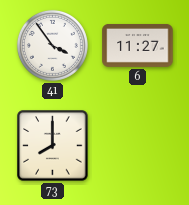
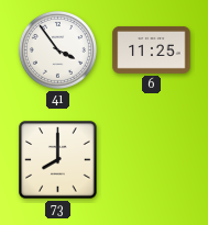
6: 11:27 -> 11:25 (152, 49)
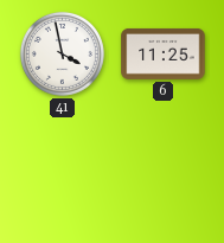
41: 3:54 -> 3:58 (62, 53)
73: 8:00 -> none (58, 160)
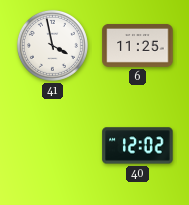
40: none -> 12:02 (138, 146)
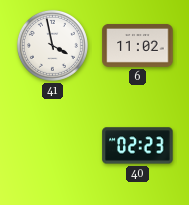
6: 11:25 -> 11:02 (138, 45)
40: 12:02 -> 02:23 (138, 146)
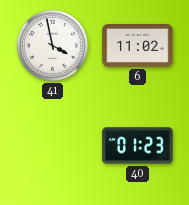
40: 02:23 -> 01:23 (138, 146)
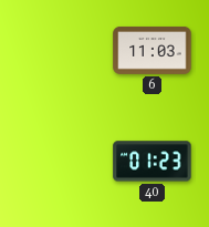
41: 3:58 -> none (52, 45)
6: 11:02 -> 11:03 (153, 50)
